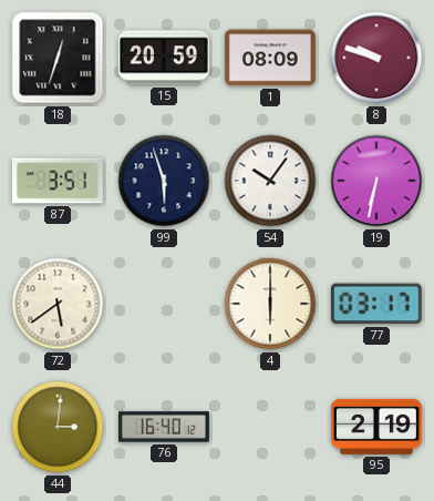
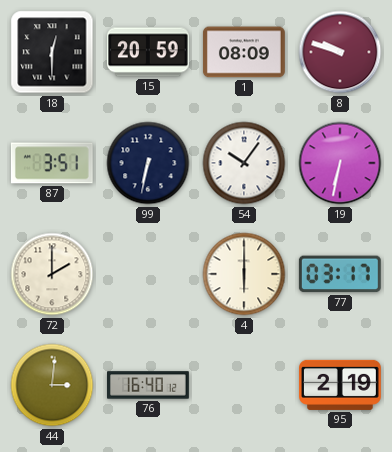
18: 12:33 -> 12:30 (52, 52)
99: 5:57 -> 6:32 (148, 163)
72: 5:39 -> 2:00 (52, 274)
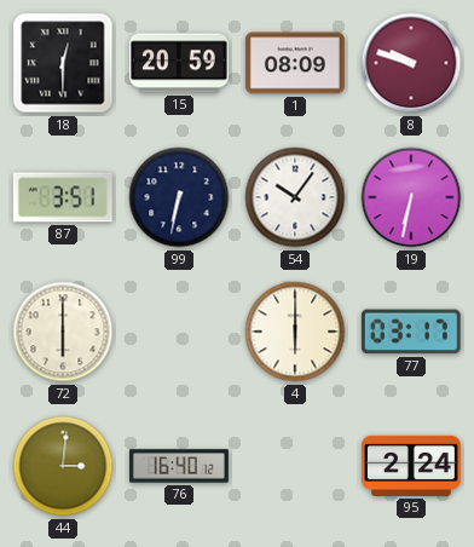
72: 2:00 -> 6:00 (63, 332)
95: 2:19 -> 2:24 (412, 466)
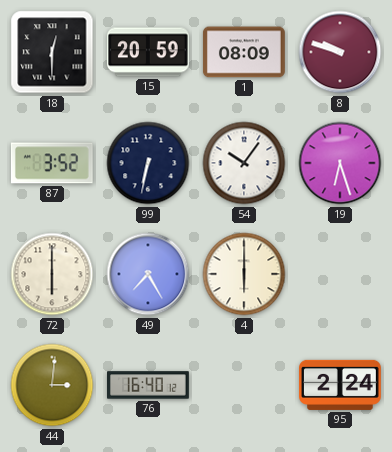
87: 3:51 -> 3:52 (52, 163)
19: 6:32 -> 6:27 (340, 163)
49: none -> 7:25 (148, 274)
77: 03:17 -> none (411, 332)
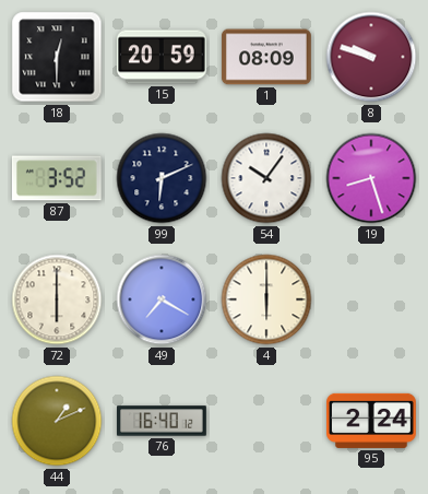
99: 6:32 -> 6:11 (162, 178)
19: 6:27 -> 8:27 (371, 178)
49: 7:25 -> 7:20 (162, 299)
44: 3:01 -> 1:11 (57, 421)
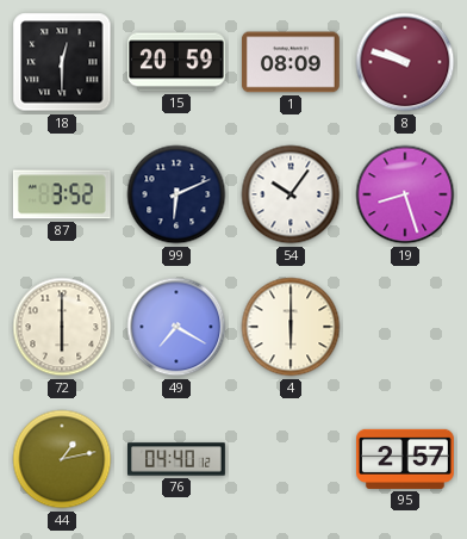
44: 1:11 -> 1:13 (62, 459)
76: 16:40 -> 04:40 (178, 459)
95: 2:24 -> 2:57 (406, 459)
